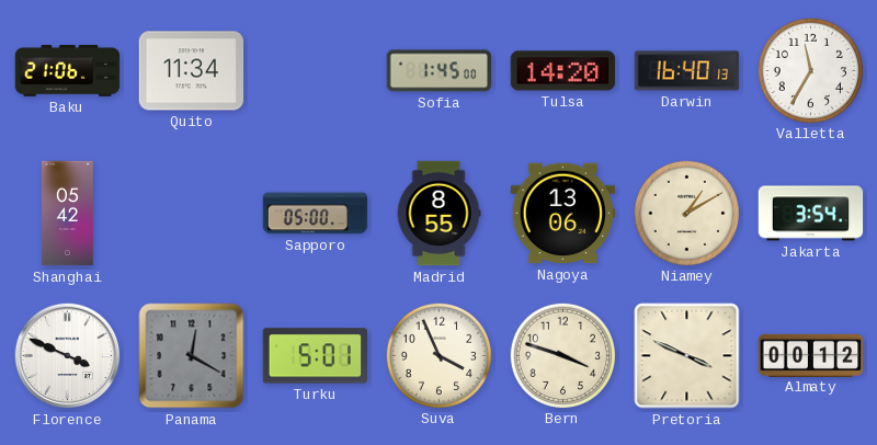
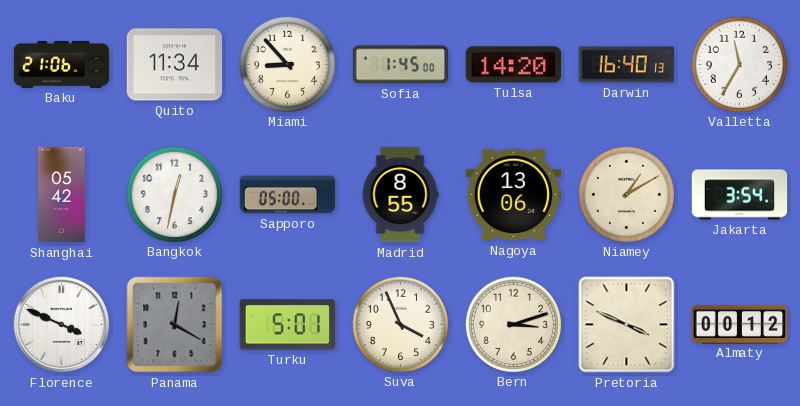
Miami: none -> 8:53 (287, 64)
Bangkok: none -> 12:32 (174, 194)
Bern: 3:48 -> 3:12 (513, 324)
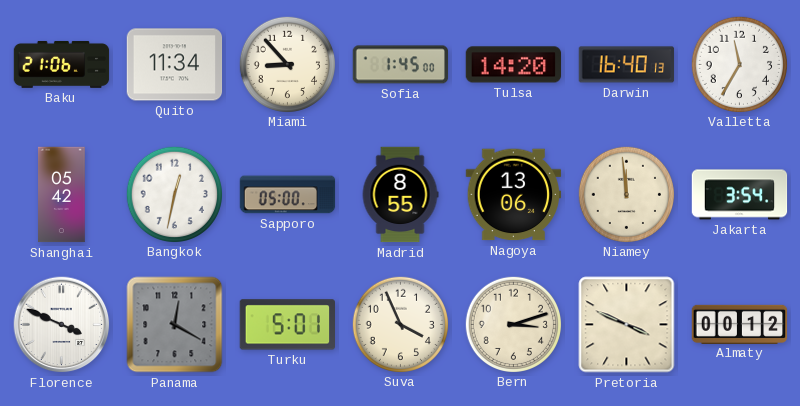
Niamey: 1:10 -> 11:59 (626, 194)
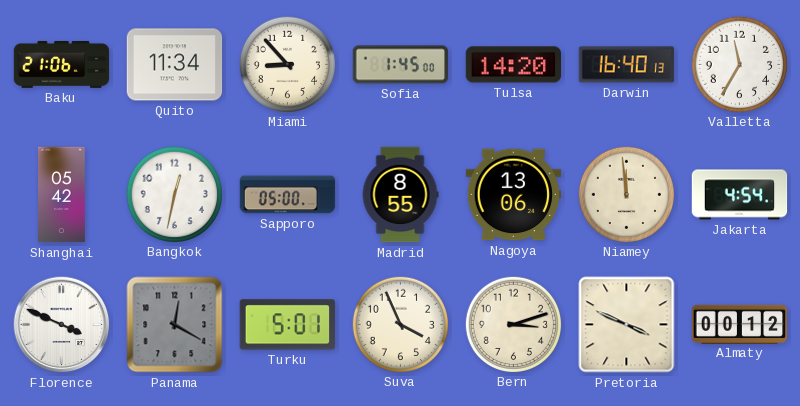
Jakarta: 3:54 -> 4:54 (740, 195)
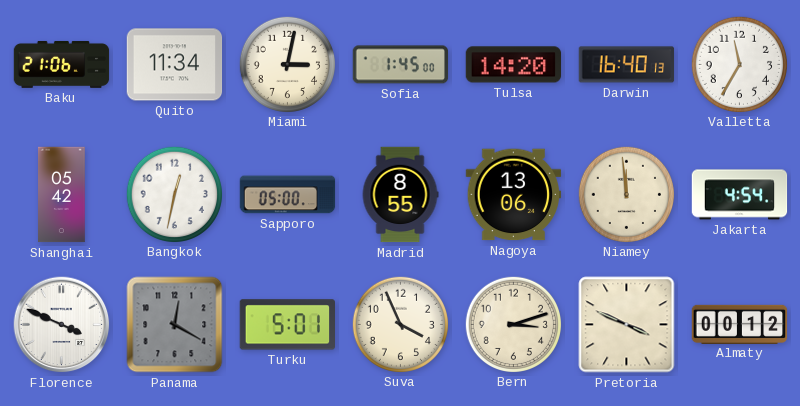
Miami: 8:53 -> 3:02 (287, 64)
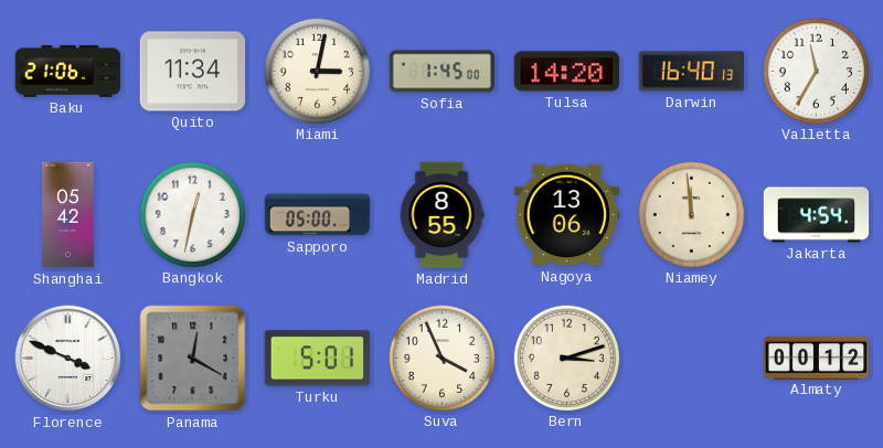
Pretoria: 3:49 -> none (627, 325)
